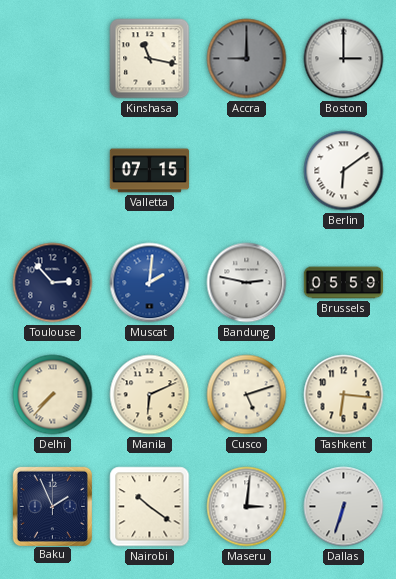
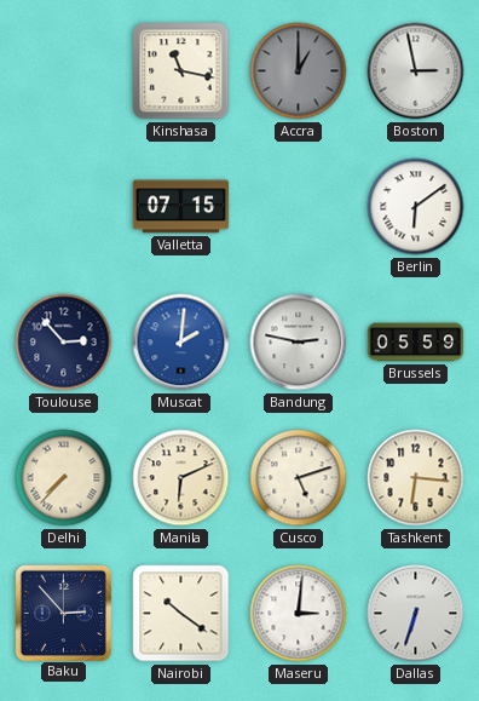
Accra: 9:00 -> 1:00 (299, 71)
Boston: 3:00 -> 2:58 (416, 71)
Baku: 1:56 -> 2:53 (63, 613)
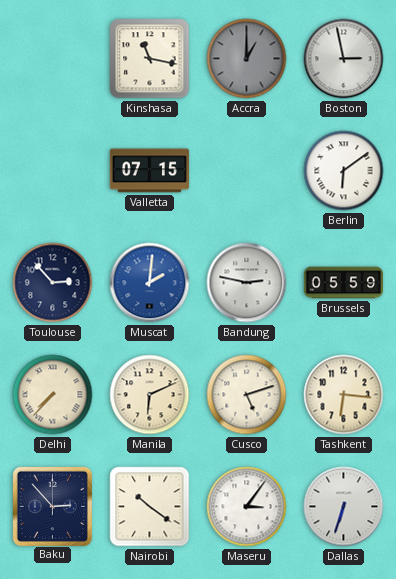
Maseru: 3:01 -> 3:06 (247, 507)
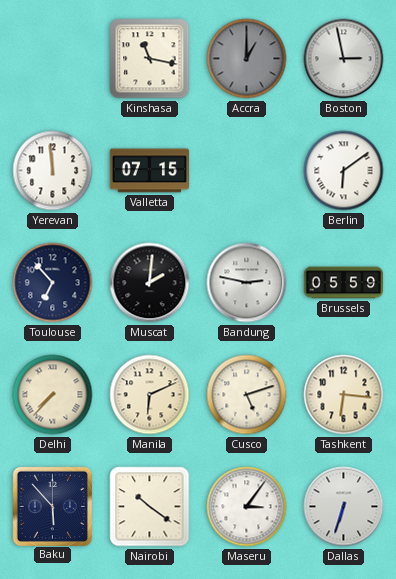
Yerevan: none -> 11:59 (53, 171)
Toulouse: 2:53 -> 6:53 (53, 283)
Muscat dial: blue -> black (150, 283)
Baku: 2:53 -> 5:53 (52, 506)
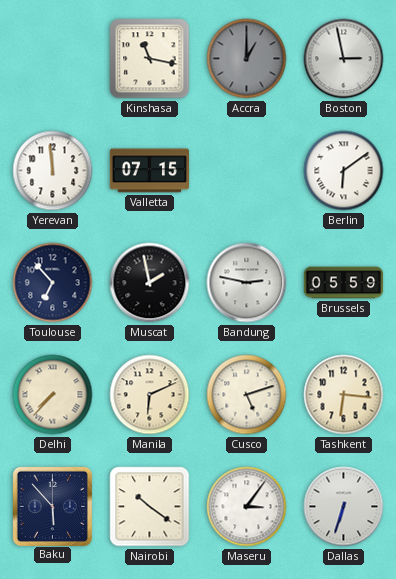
Muscat: 2:01 -> 1:58 (150, 283)
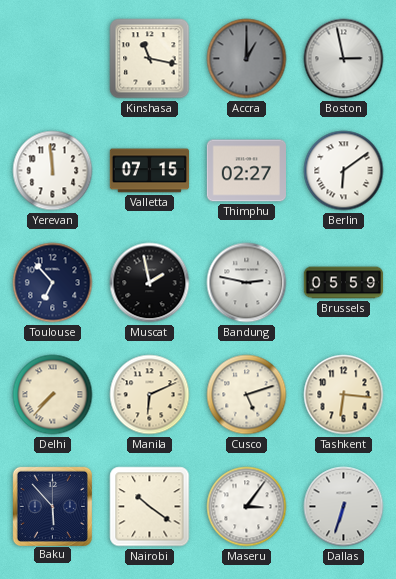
Thimphu: none -> 02:27 (246, 171)
